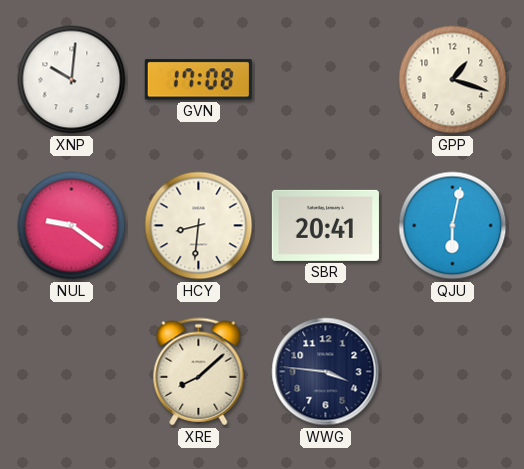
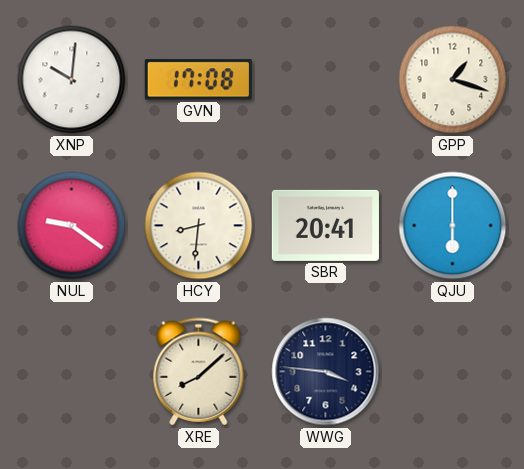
QJU: 6:02 -> 6:00 (453, 226)
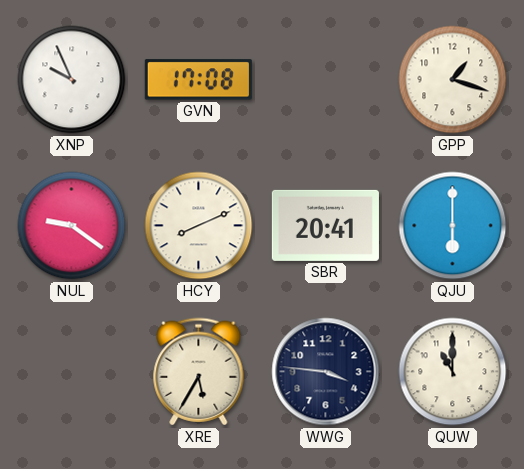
XNP: 10:01 -> 9:56 (72, 80)
HCY: 8:31 -> 8:11 (199, 226)
XRE: 8:08 -> 5:35 (199, 372)
QUW: none -> 11:00 (453, 372)
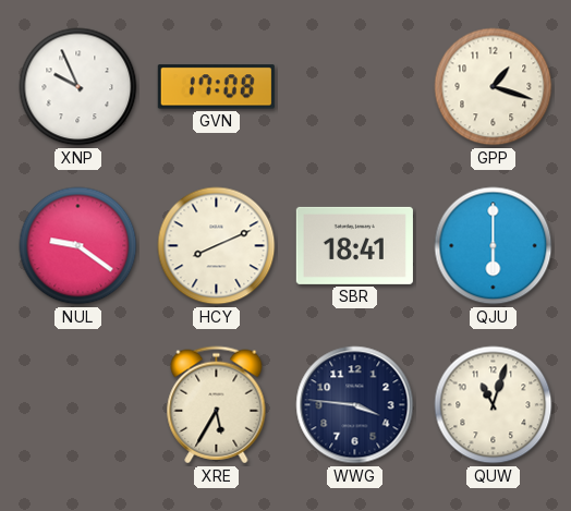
SBR: 20:41 -> 18:41 (354, 245)
QUW: 11:00 -> 11:03 (494, 405)
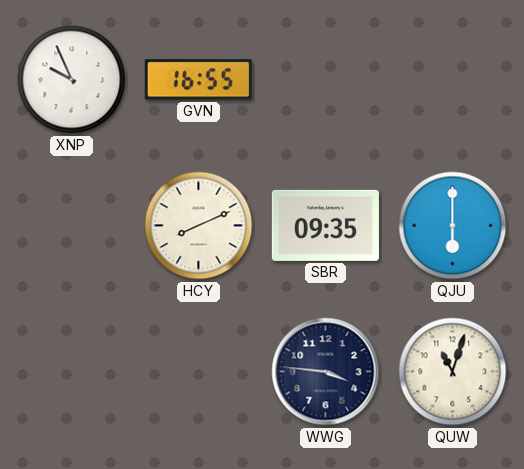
GVN: 17:08 -> 16:55 (198, 80)
GPP: 1:18 -> none (494, 87)
NUL: 9:21 -> none (78, 246)
SBR: 18:41 -> 09:35 (325, 225)
XRE: 5:35 -> none (217, 405)
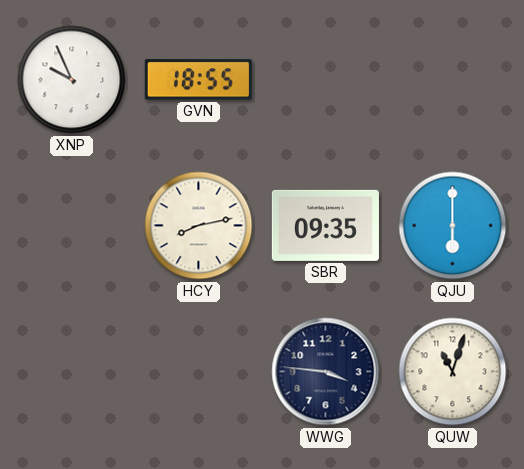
GVN: 16:55 -> 18:55 (198, 80)
HCY: 8:11 -> 8:13 (199, 226)
